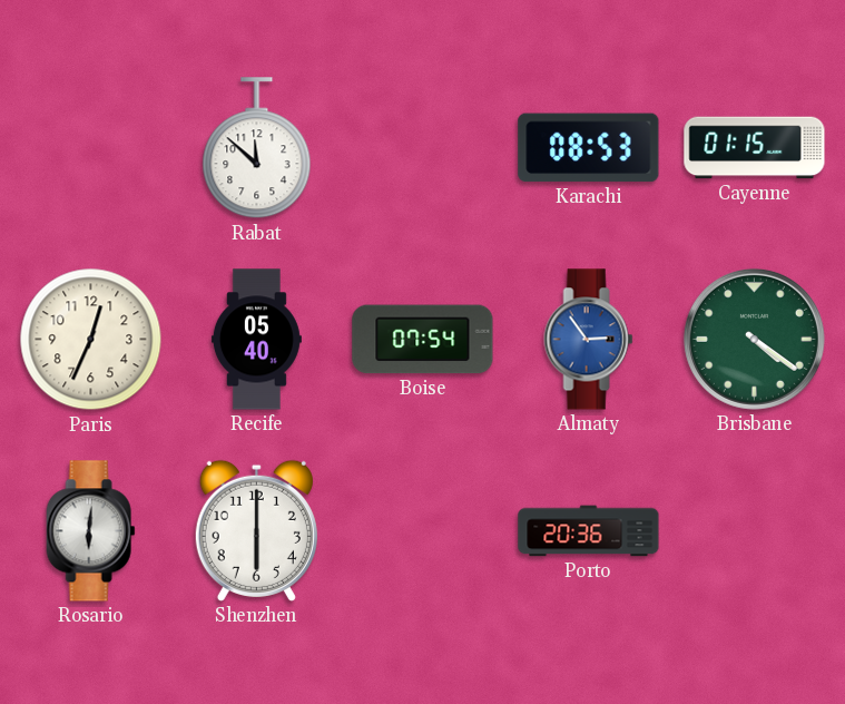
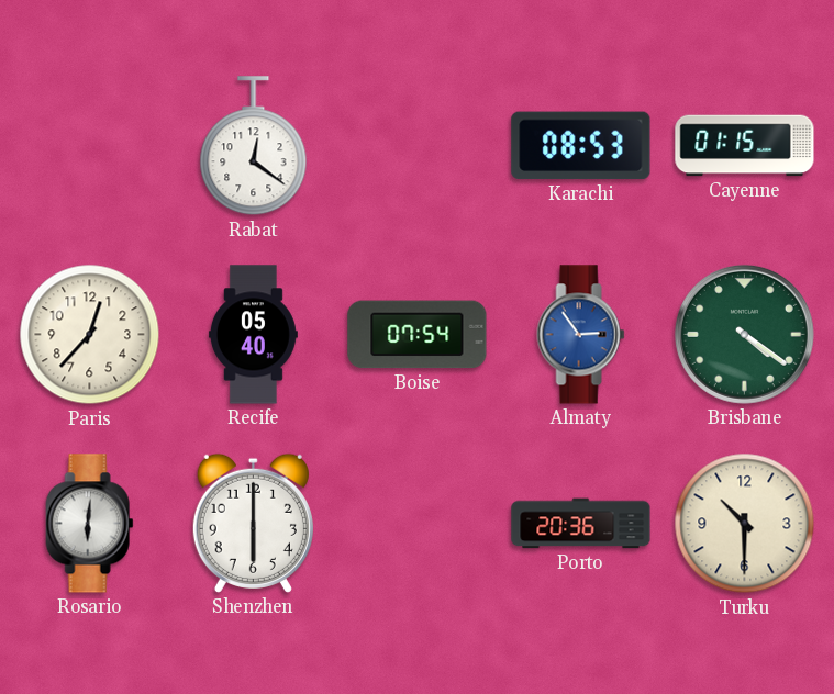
Rabat: 11:52 -> 12:21 (254, 146)
Paris: 12:34 -> 12:37 (90, 335)
Turku: none -> 10:30 (745, 524)
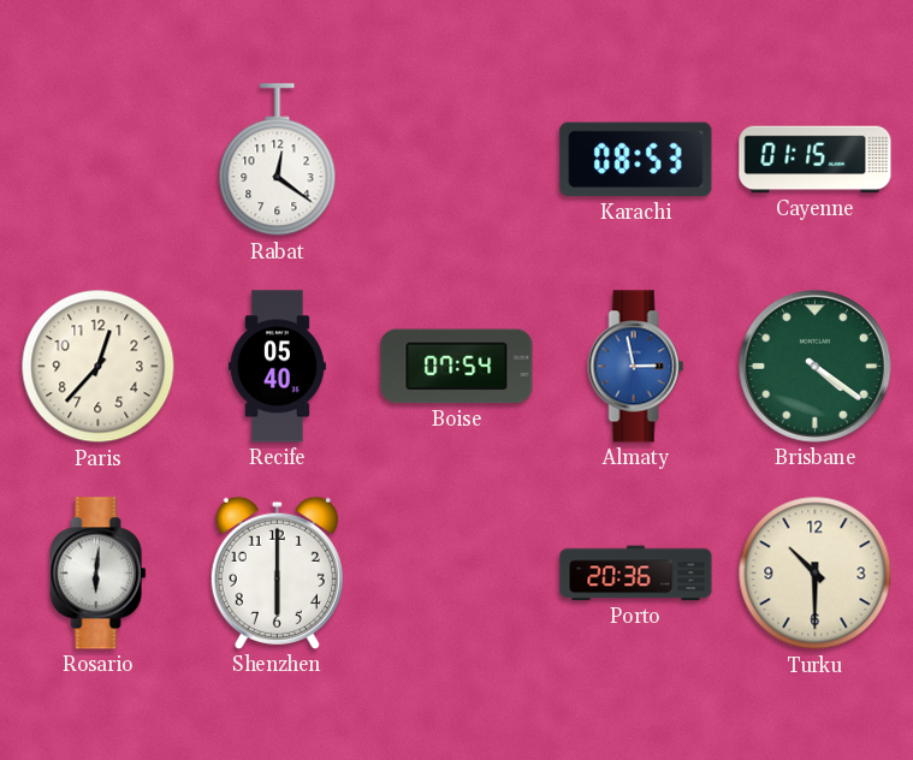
Almaty: 2:54 -> 2:58 (636, 367)
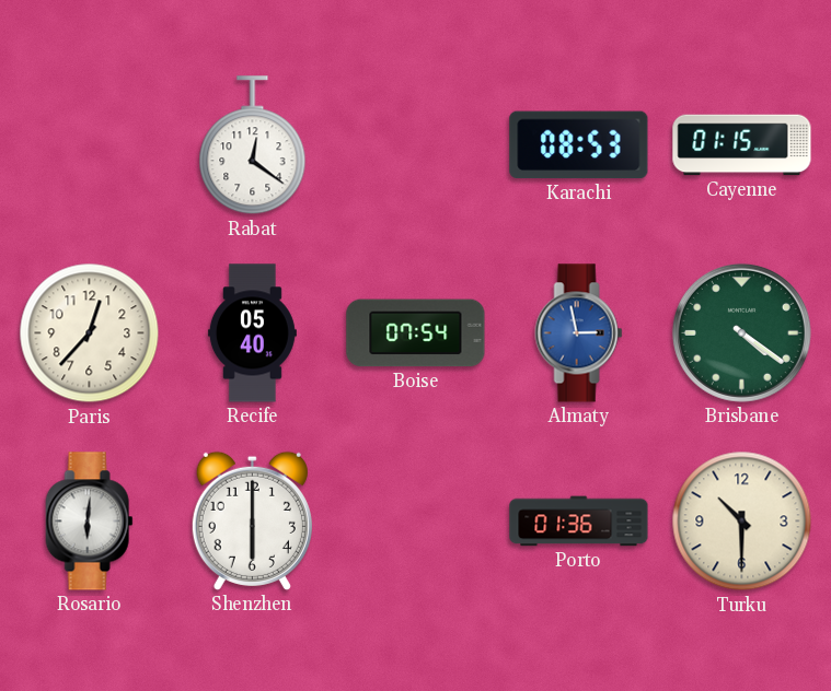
Porto: 20:36 -> 01:36 (579, 522)
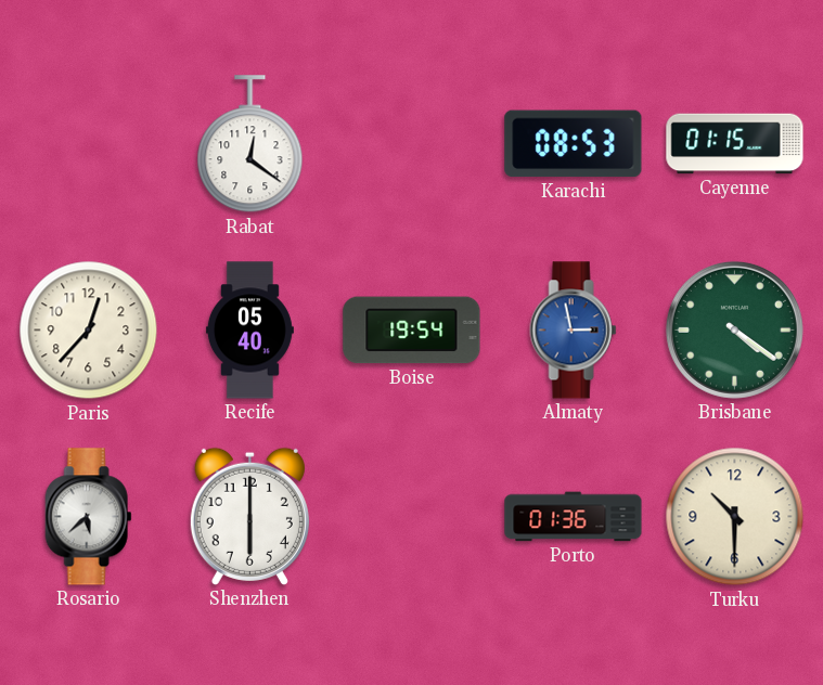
Boise: 07:54 -> 19:54 (412, 331)
Rosario: 6:01 -> 5:38 (89, 517)
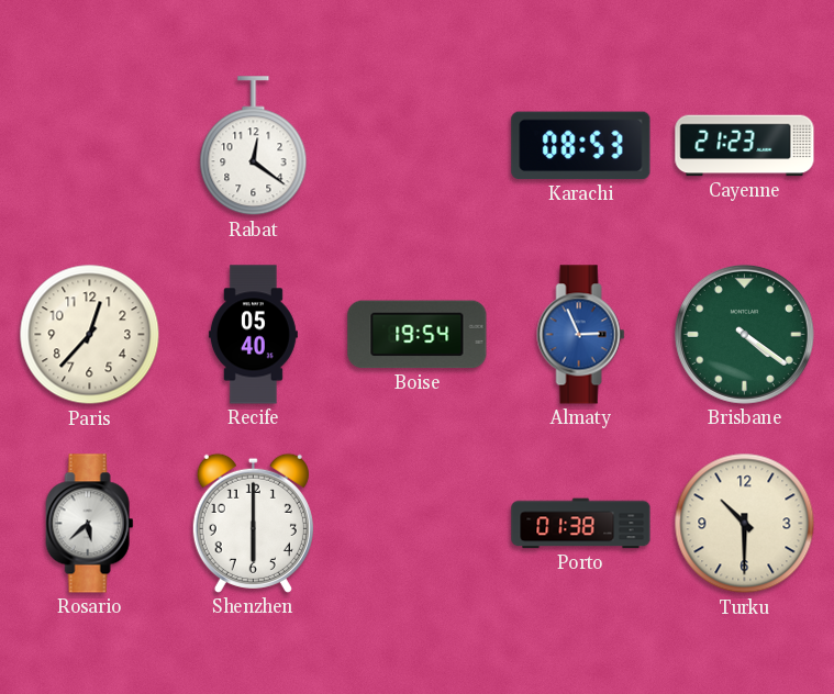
Cayenne: 01:15 -> 21:23 (745, 146)
Almaty: 2:58 -> 2:56 (581, 335)
Porto: 01:36 -> 01:38 (581, 524)
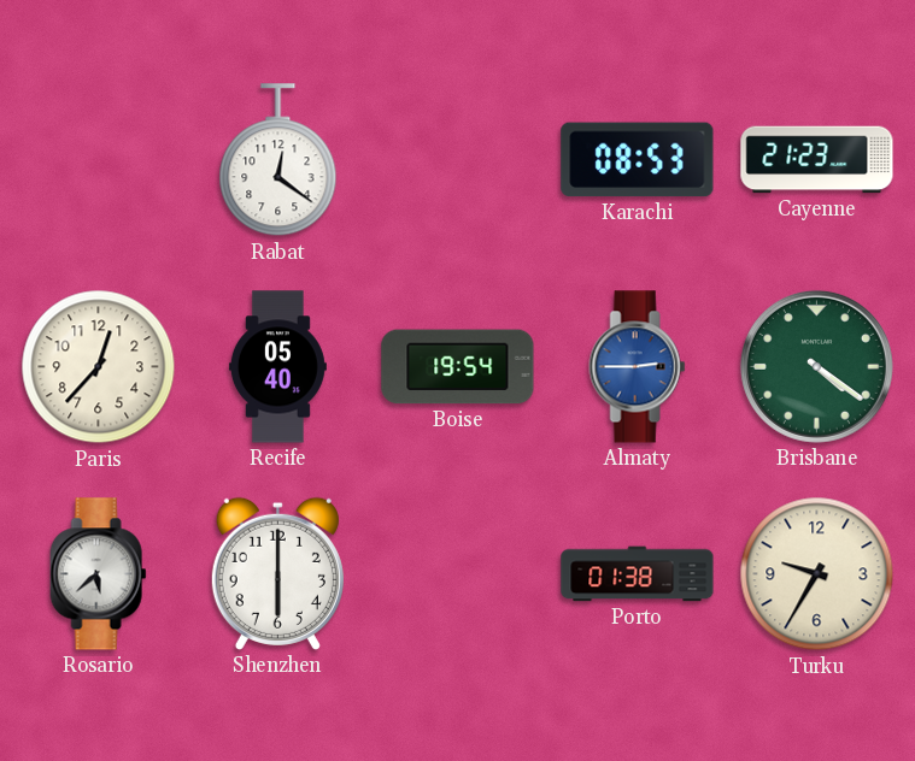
Almaty: 2:56 -> 2:45 (638, 367)
Turku: 10:30 -> 9:35 (817, 574)
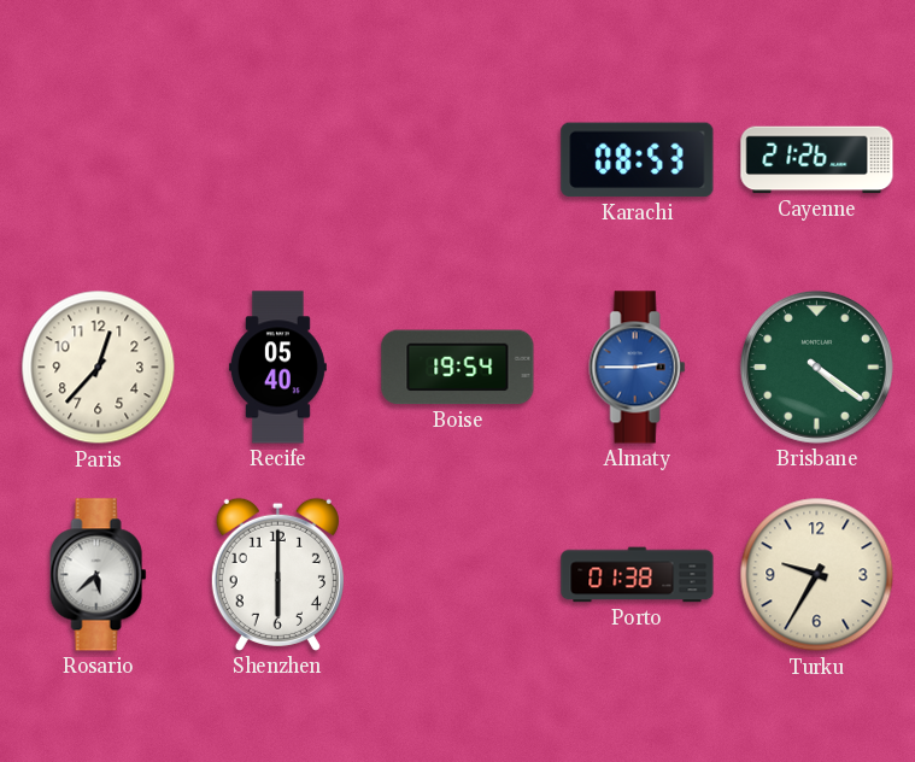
Rabat: 12:21 -> none (278, 160)
Cayenne: 21:23 -> 21:26 (817, 160)
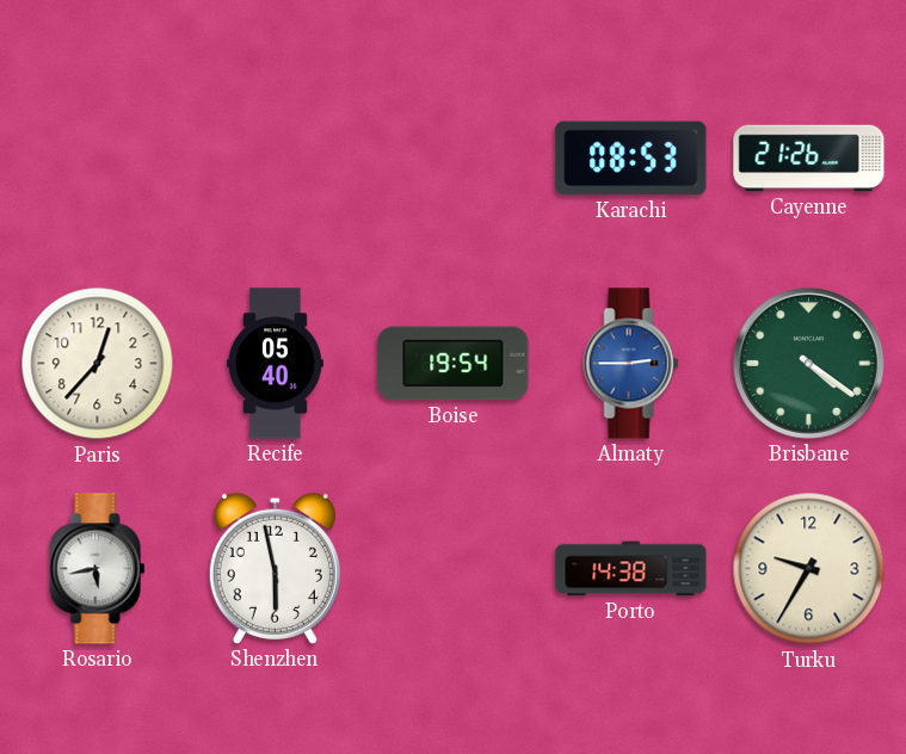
Rosario: 5:38 -> 5:43 (98, 569)
Shenzhen: 6:00 -> 5:58 (275, 568)
Porto: 01:38 -> 14:38 (631, 569)
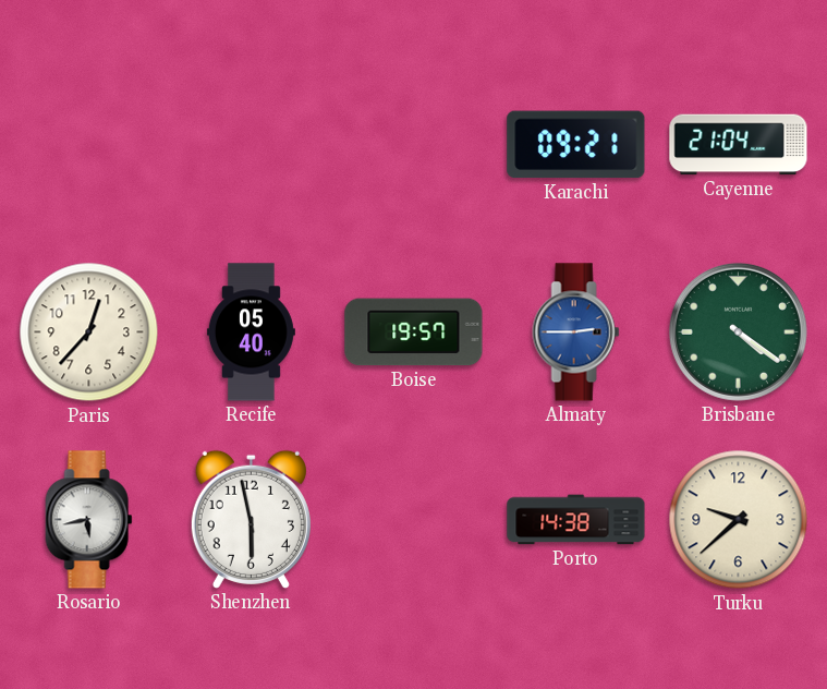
Karachi: 08:53 -> 09:21 (576, 145)
Cayenne: 21:26 -> 21:04 (739, 145)
Boise: 19:54 -> 19:57 (414, 333)
Turku: 9:35 -> 9:38 (739, 520)
